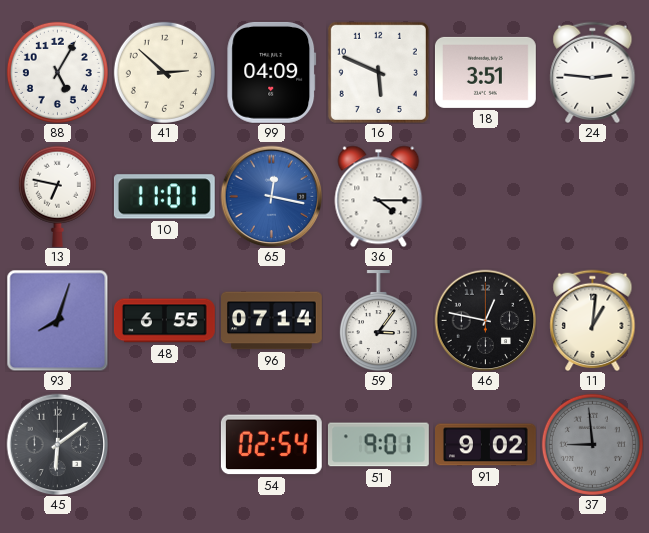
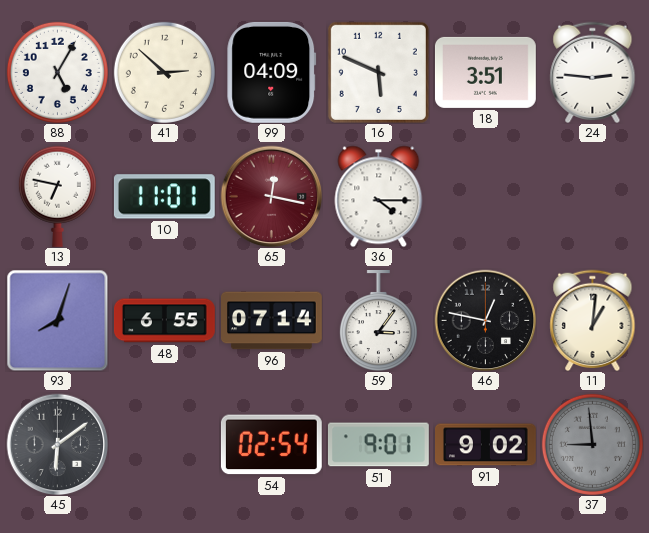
65 dial: blue -> burgundy (271, 196)
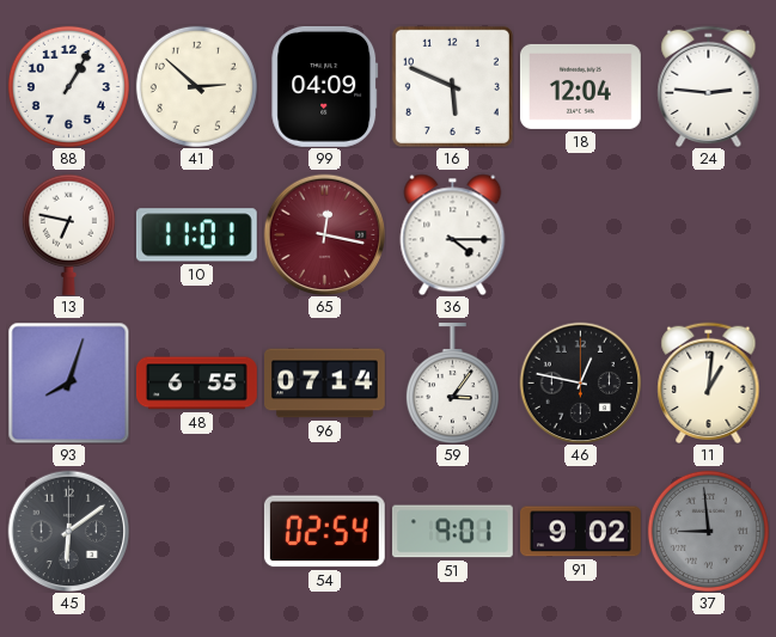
88: 5:05 -> 1:05 (68, 86)
18: 3:51 -> 12:04 (580, 86)
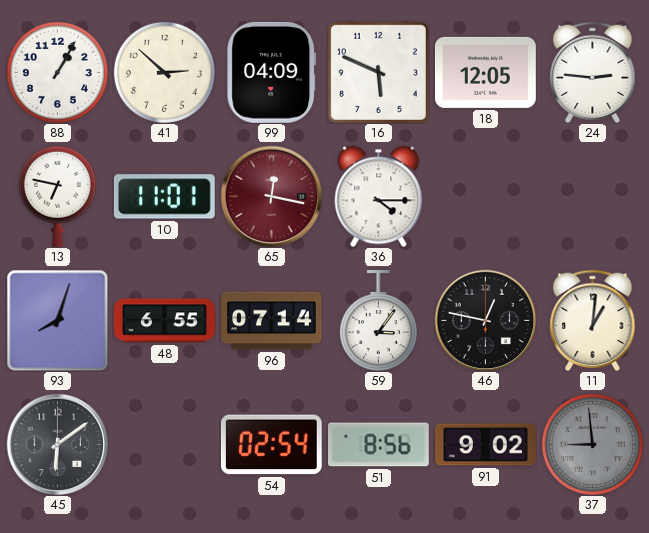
18: 12:04 -> 12:05 (485, 72)
51: 9:01 -> 8:56 (378, 445)
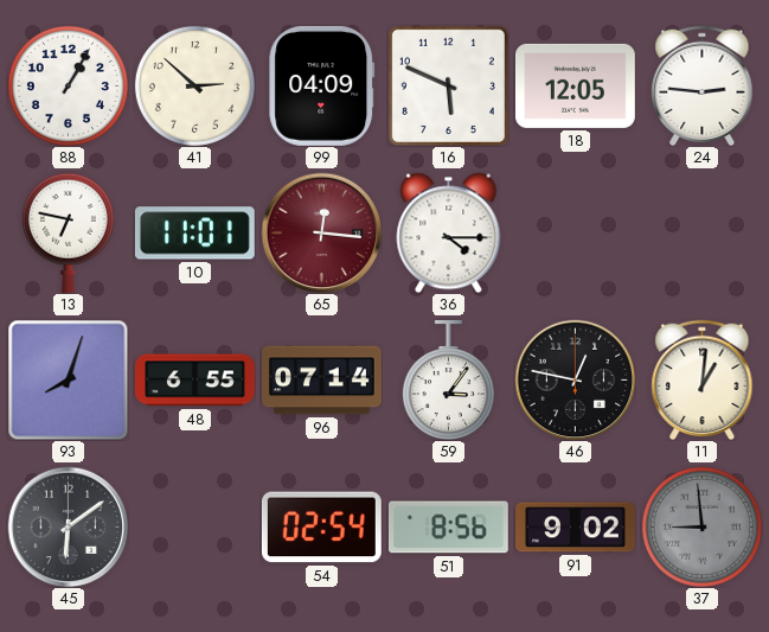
65: 12:17 -> 12:16 (321, 232)
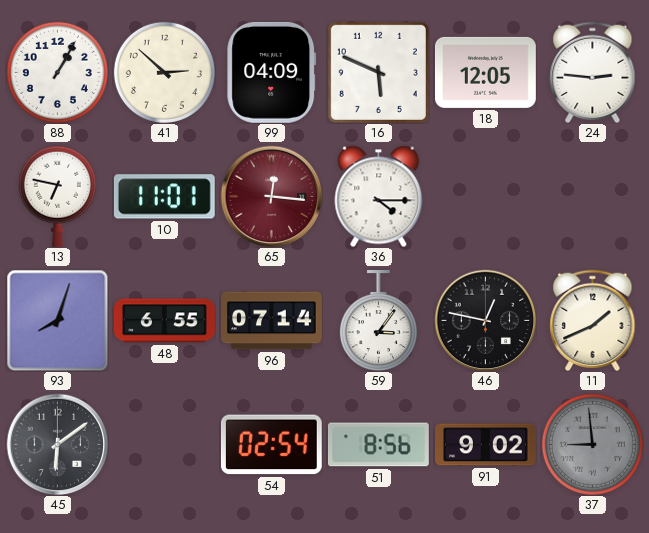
11: 1:01 -> 1:41 (593, 320)
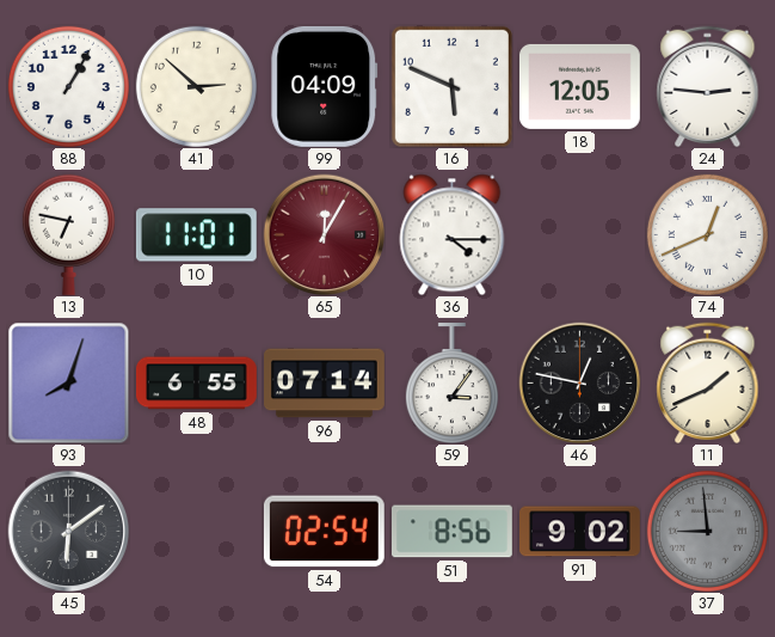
65: 12:16 -> 12:05 (324, 234)
74: none -> 12:41 (707, 234)
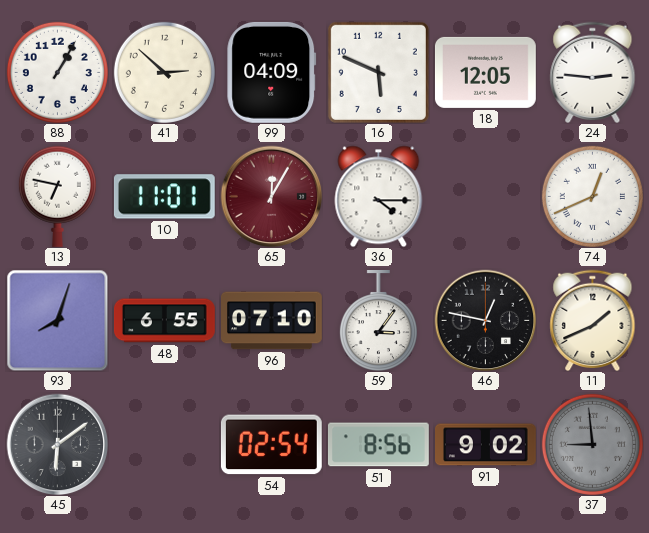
96: 07:14 -> 07:10 (272, 321)
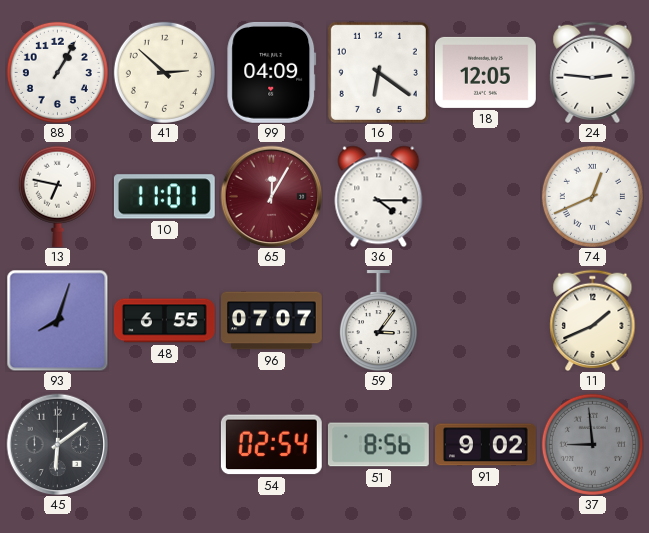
16: 5:49 -> 6:21 (378, 72)
96: 07:10 -> 07:07 (272, 321)
46: 12:47 -> none (485, 320)
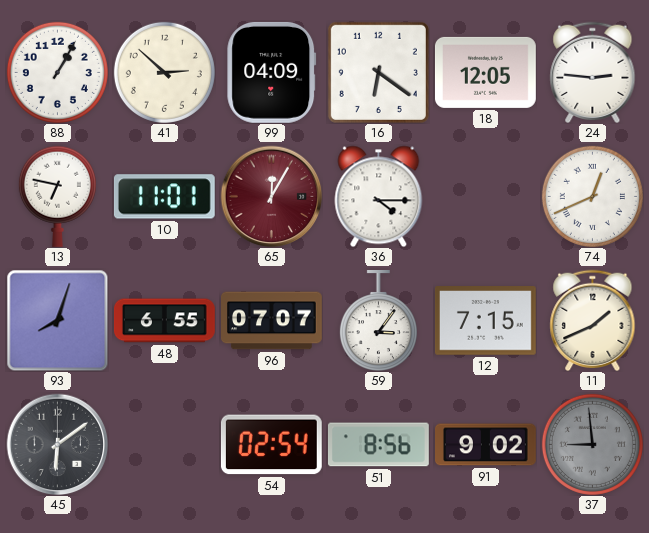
12: none -> 7:15 (485, 321)
